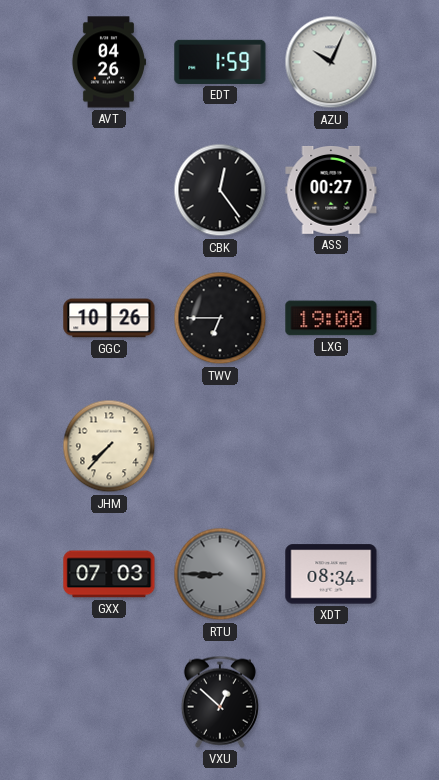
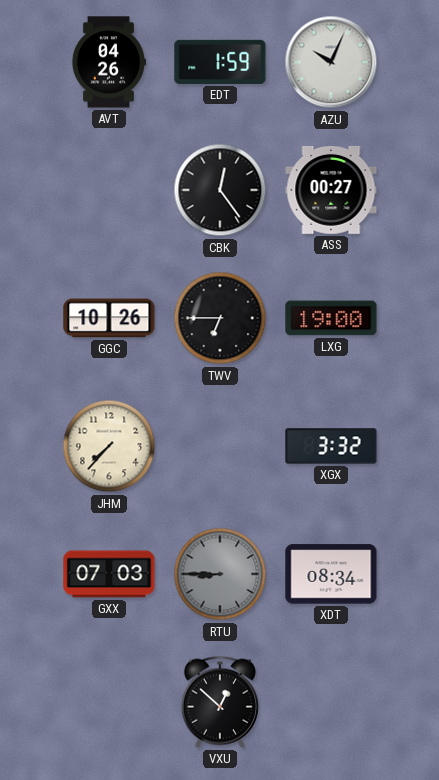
XGX: none -> 3:32 (331, 446)
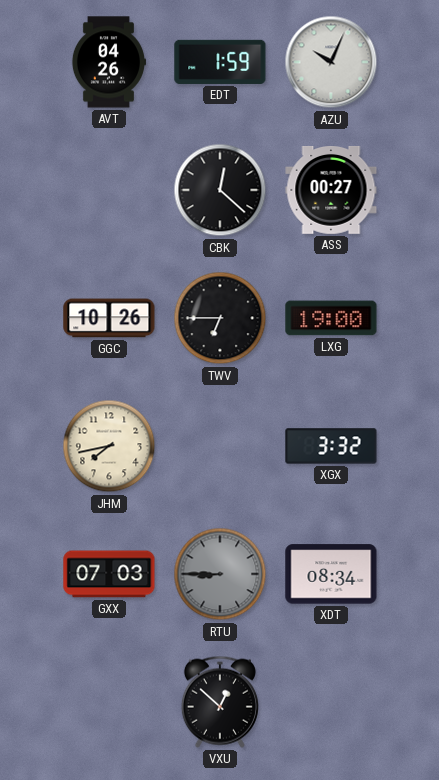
CBK: 12:24 -> 12:22 (220, 190)
JHM: 7:37 -> 7:43 (109, 446)
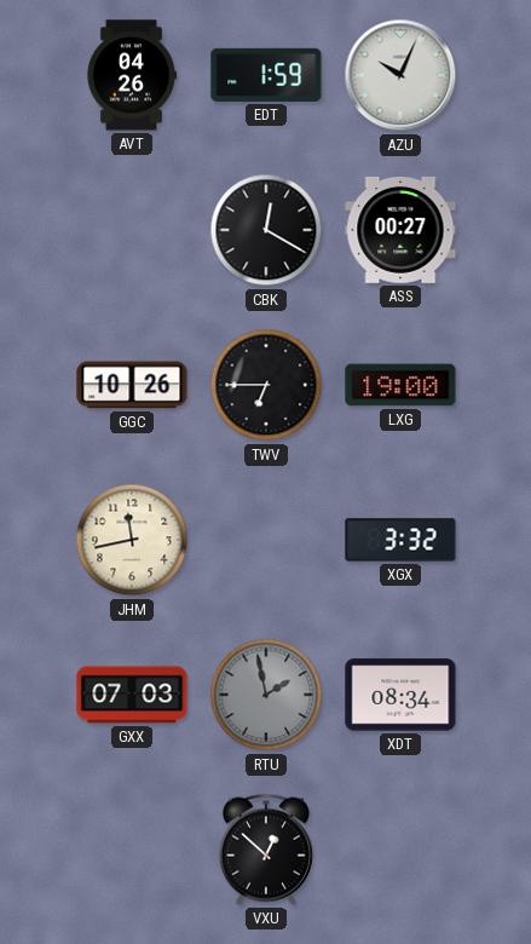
CBK: 12:22 -> 12:20 (266, 230)
JHM: 7:43 -> 11:43 (132, 540)
RTU: 8:45 -> 1:58 (266, 695)
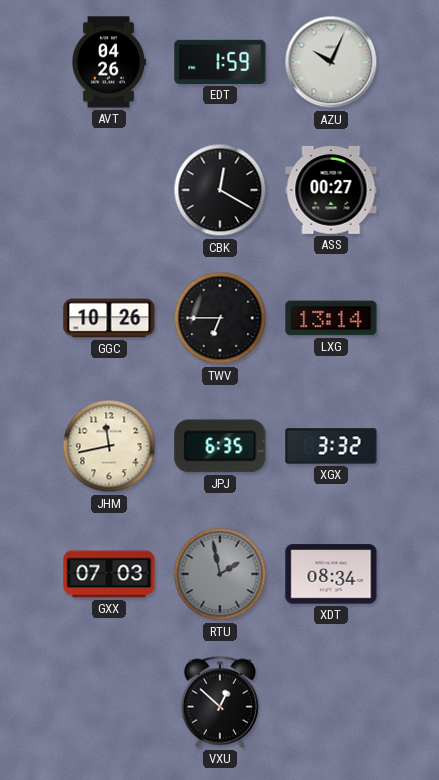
LXG: 19:00 -> 13:14 (331, 318)
JPJ: none -> 6:35 (220, 446)
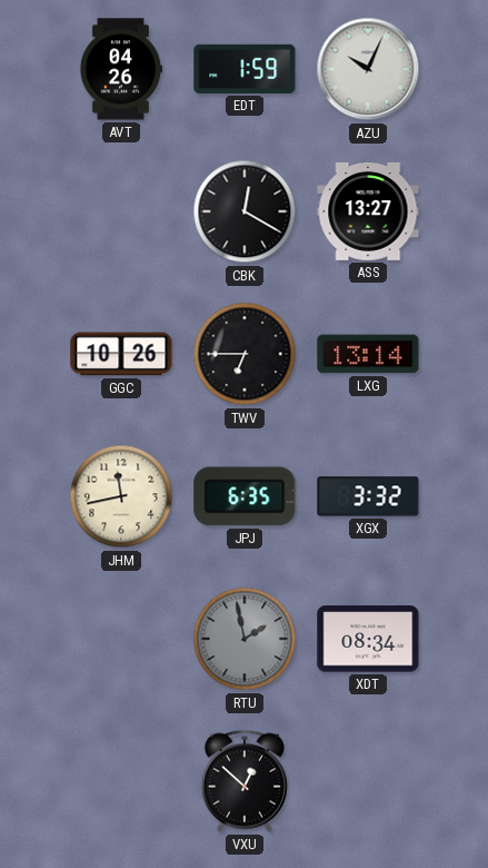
ASS: 00:27 -> 13:27 (368, 213)
GXX: 07:03 -> none (109, 574)
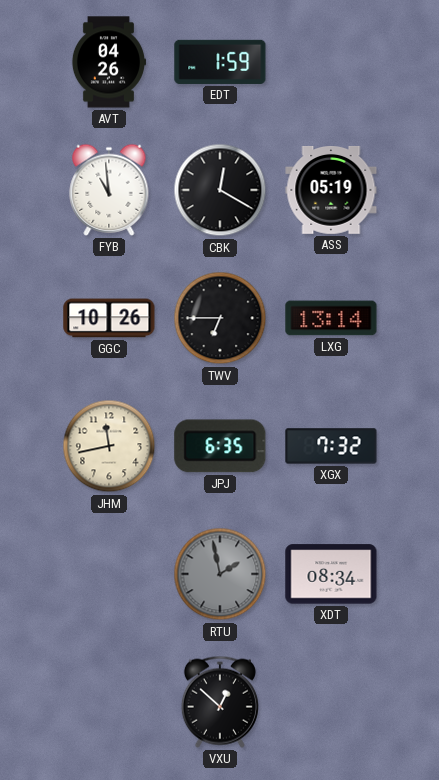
AZU: 10:04 -> none (368, 69)
FYB: none -> 10:59 (109, 190)
ASS: 13:27 -> 05:19 (331, 191)
XGX: 3:32 -> 7:32 (331, 446)
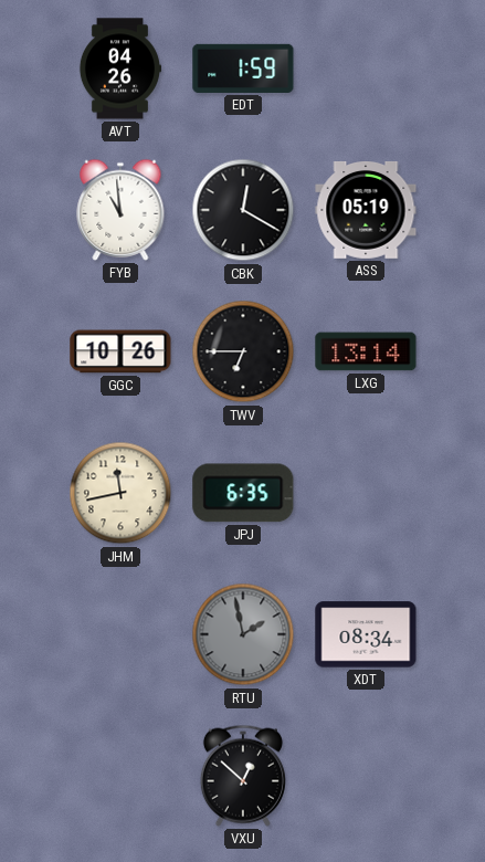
XGX: 7:32 -> none (331, 446)
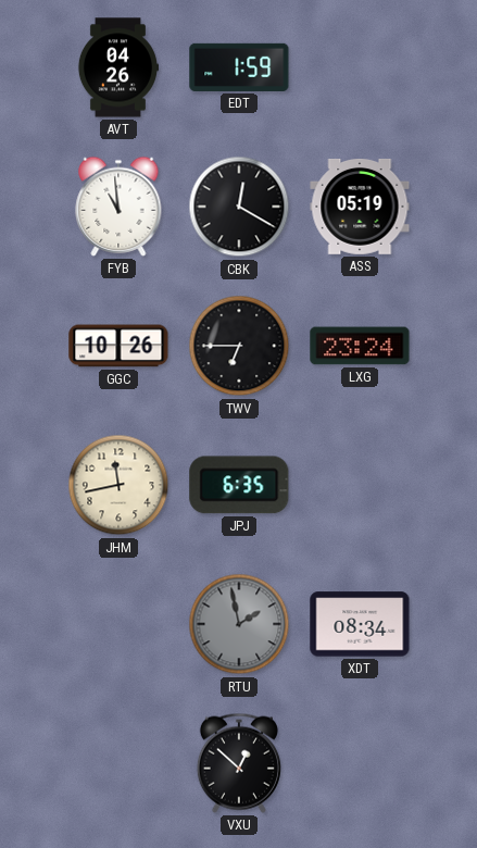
LXG: 13:14 -> 23:24 (360, 346)
